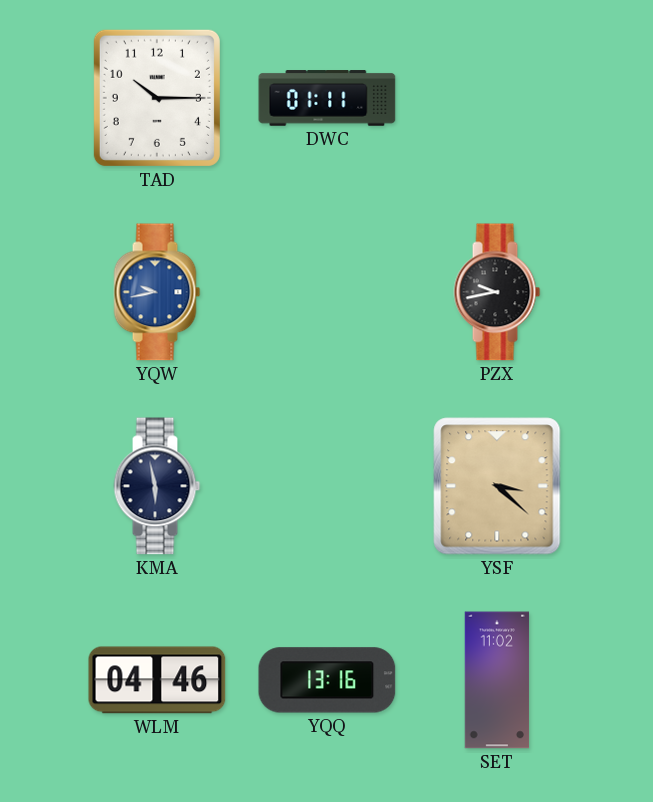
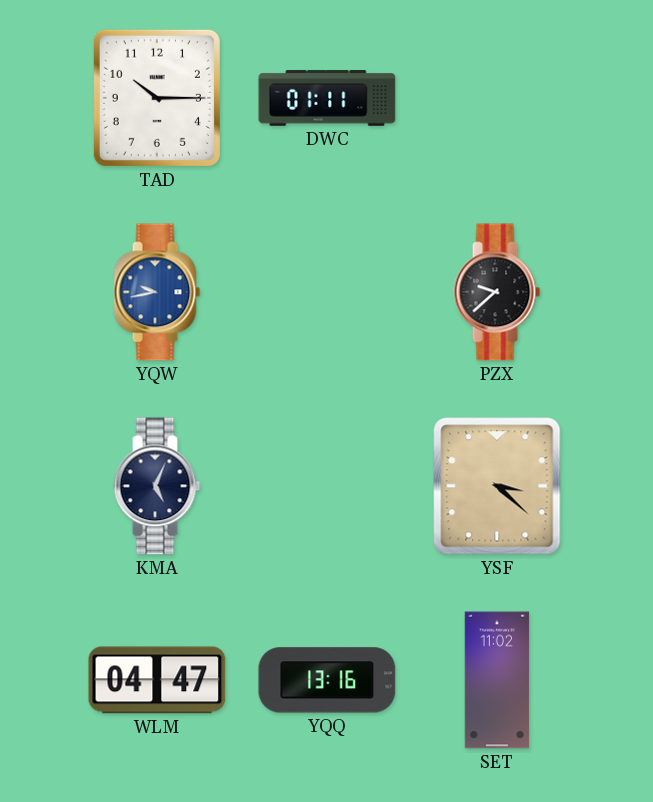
PZX: 9:43 -> 9:38 (497, 292)
KMA: 5:58 -> 5:04 (157, 486)
WLM: 04:46 -> 04:47 (157, 680)
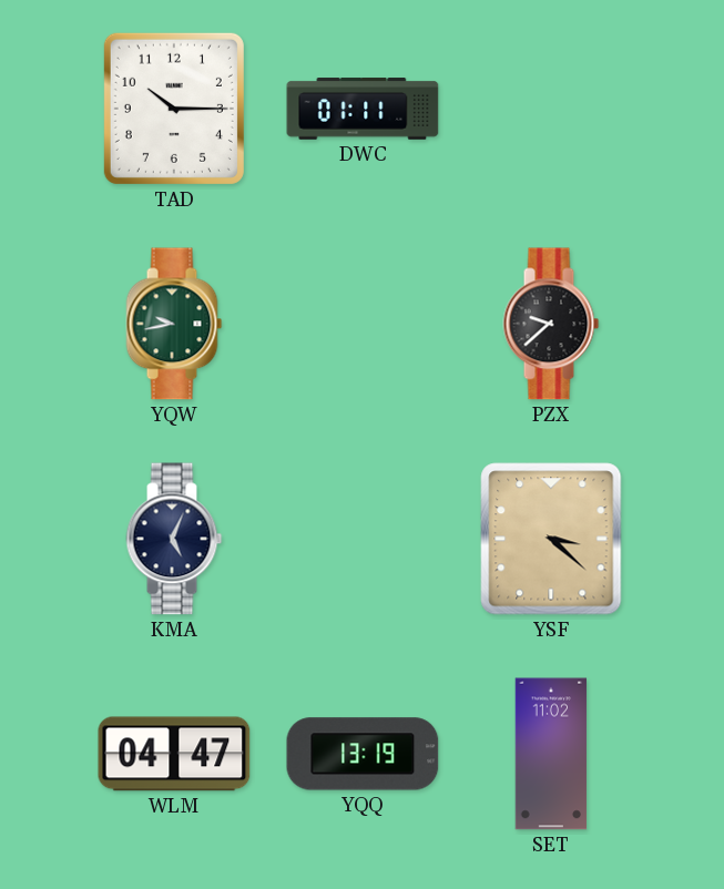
YQW dial: blue -> green (174, 324)
YQQ: 13:16 -> 13:19 (363, 754)
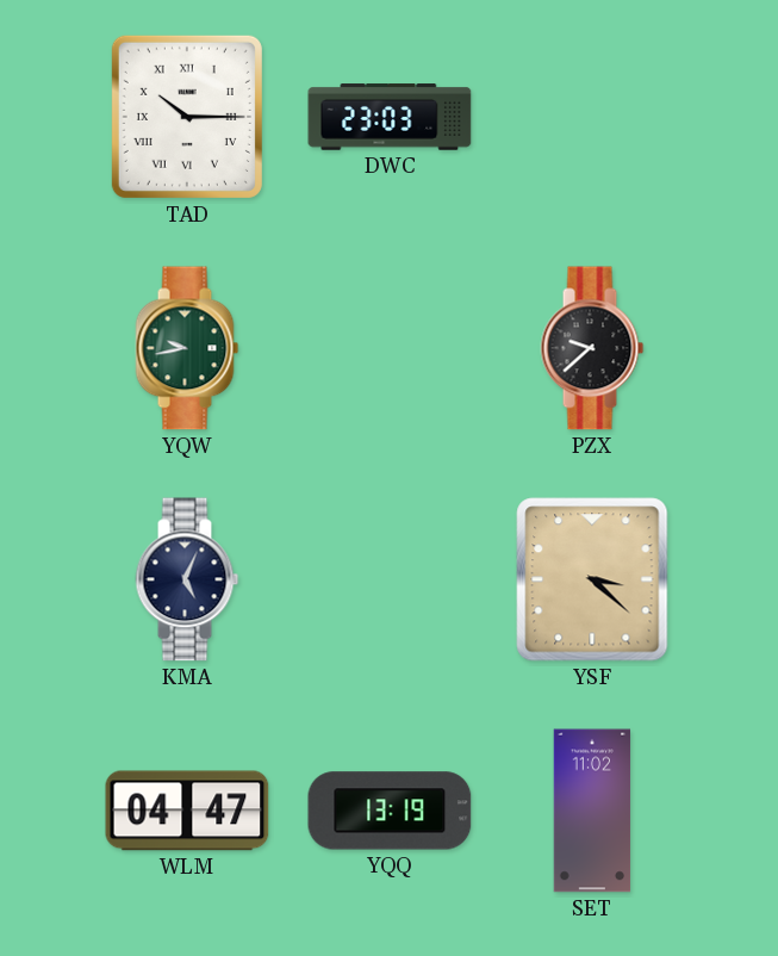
TAD numerals: Arabic -> Roman (187, 117)
DWC: 01:11 -> 23:03 (390, 117)
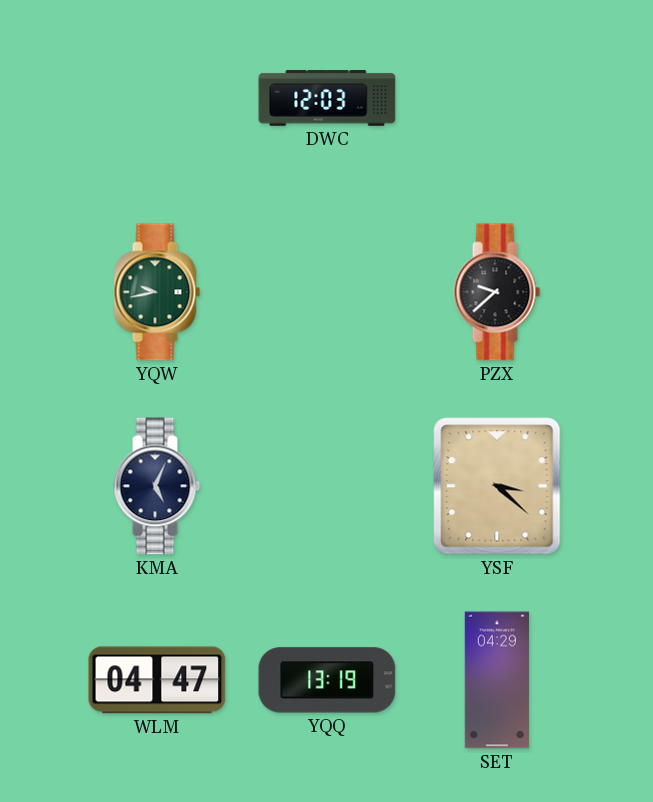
TAD: 10:15 -> none (187, 117)
DWC: 23:03 -> 12:03 (327, 98)
SET: 11:02 -> 04:29 (497, 680)
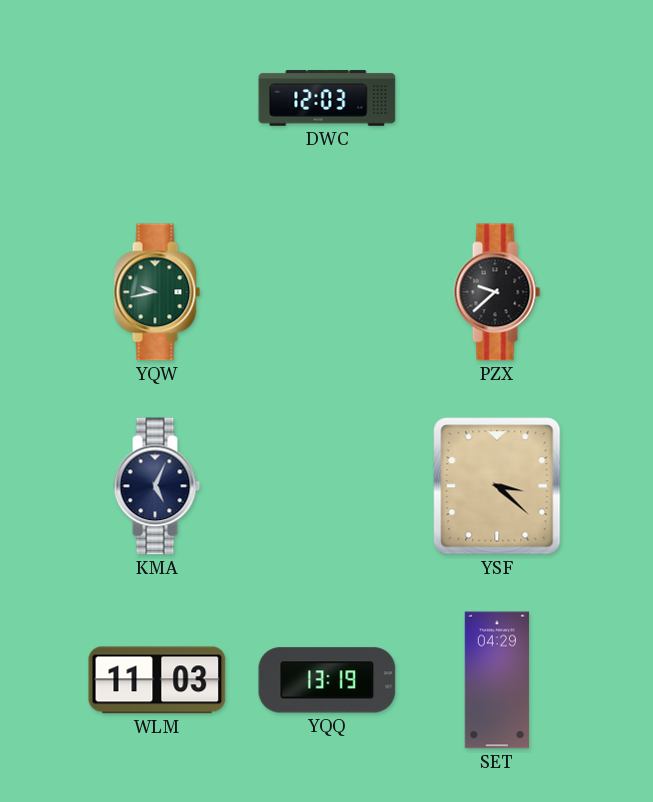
WLM: 04:47 -> 11:03 (157, 680)
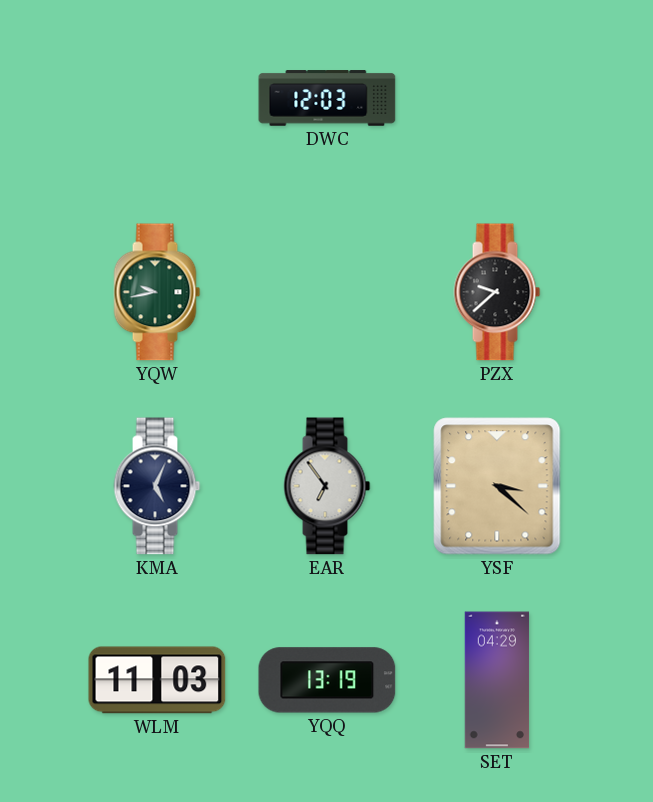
EAR: none -> 6:54 (327, 486)
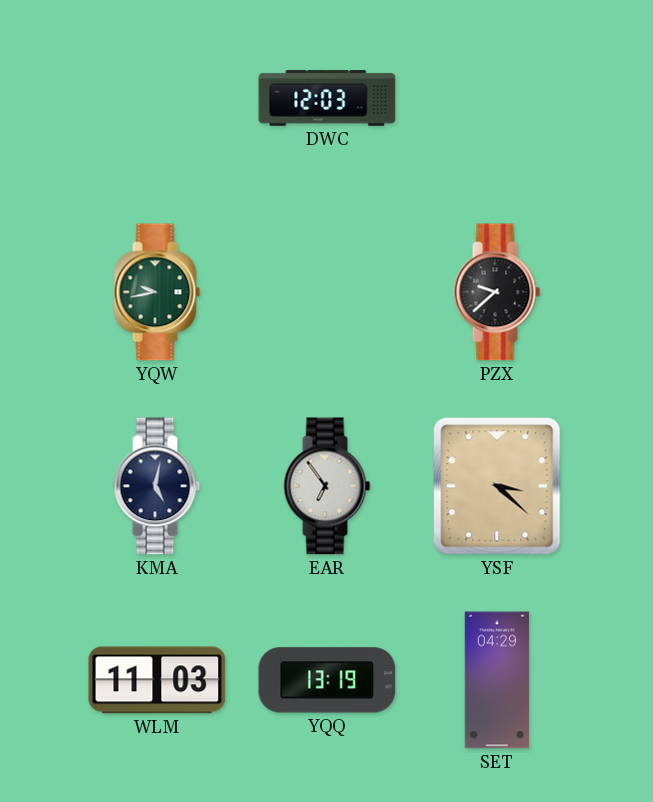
KMA: 5:04 -> 5:02 (157, 486)
